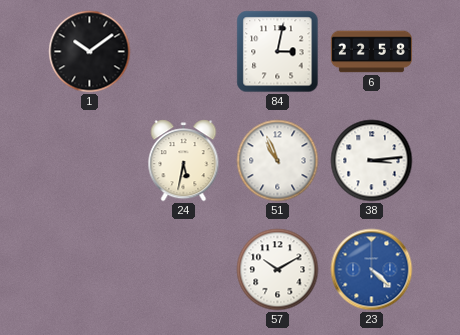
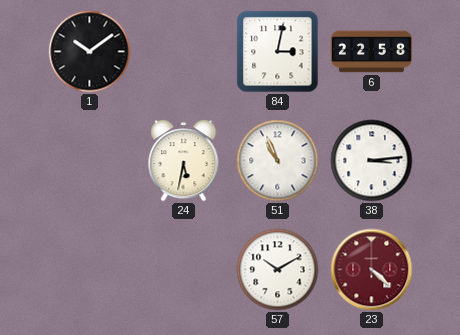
23 dial: blue -> burgundy (372, 270)
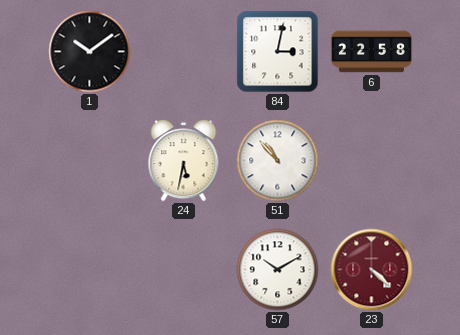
51: 10:56 -> 10:53 (278, 161)
38: 3:14 -> none (372, 161)
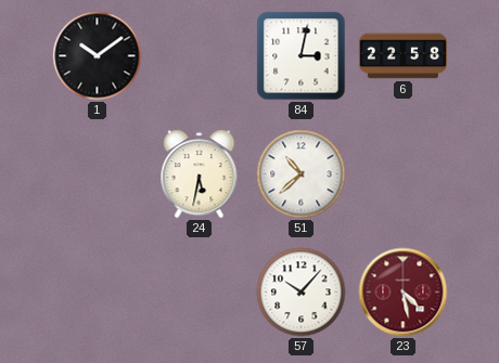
51: 10:53 -> 10:38 (302, 174)
57: 10:10 -> 10:07 (302, 293)
23: 4:22 -> 4:28 (404, 293)
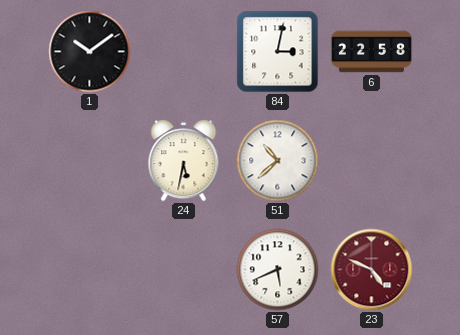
57: 10:07 -> 5:41 (278, 270)
23: 4:28 -> 4:49 (372, 270)
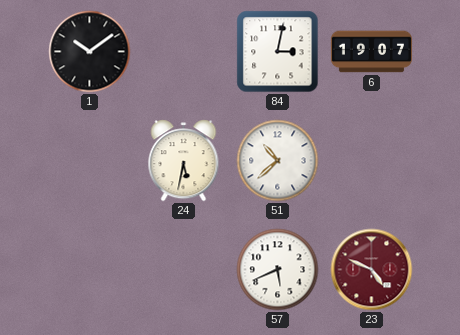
6: 22:58 -> 19:07 (371, 52)
